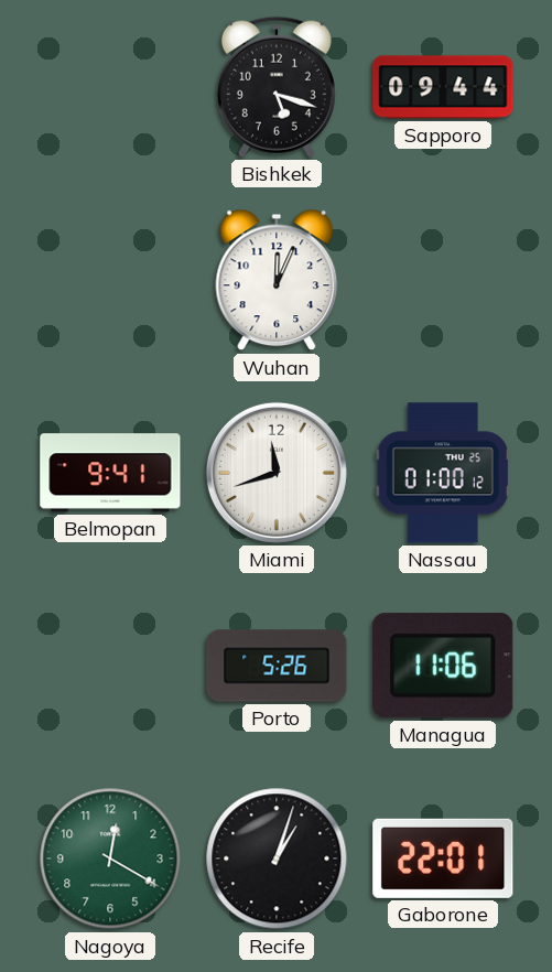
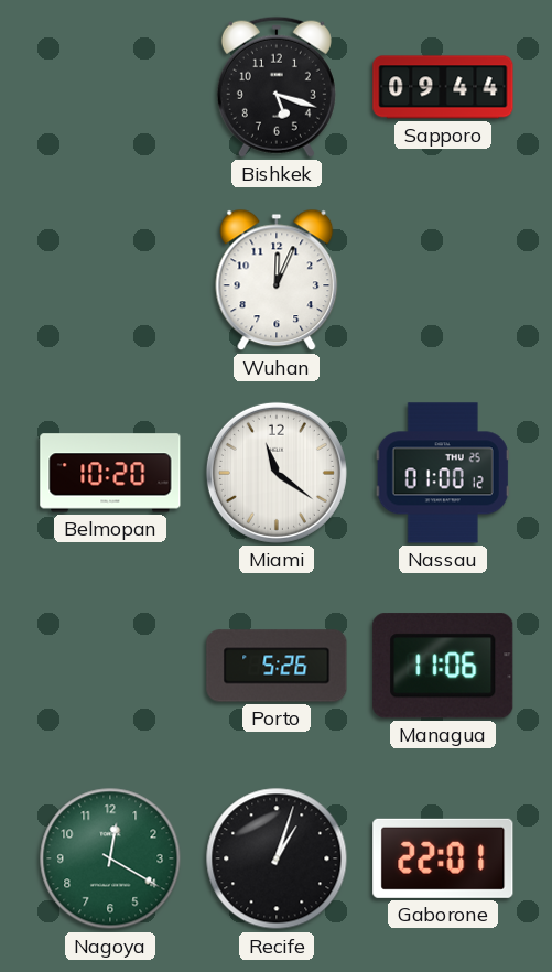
Belmopan: 9:41 -> 10:20 (110, 473)
Miami: 11:42 -> 11:21 (277, 473)
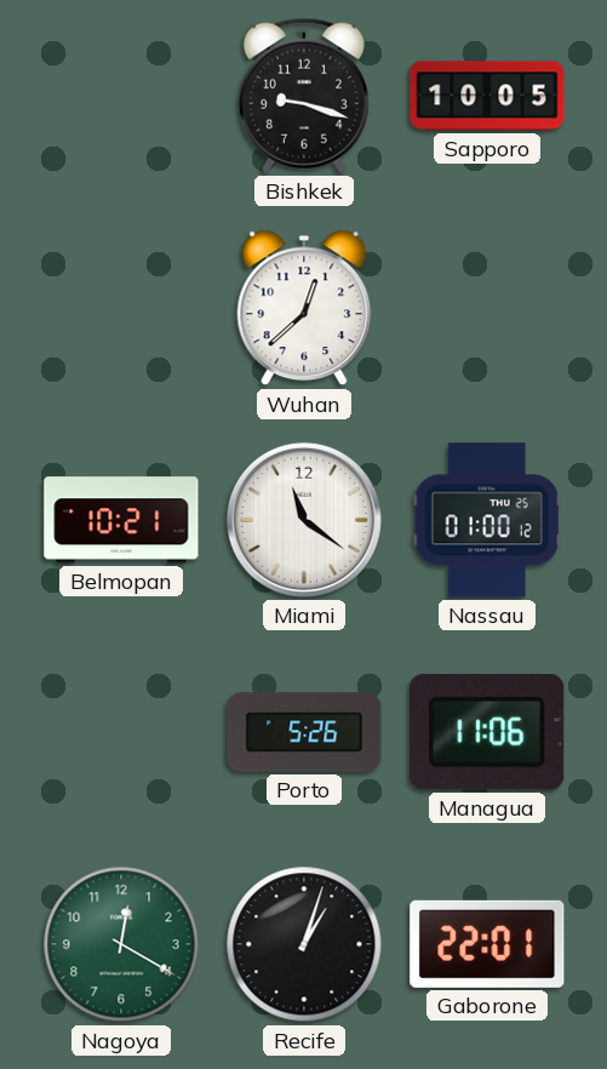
Bishkek: 5:18 -> 9:18 (304, 96)
Sapporo: 09:44 -> 10:05 (487, 96)
Wuhan: 12:04 -> 12:38 (304, 308)
Belmopan: 10:20 -> 10:21 (121, 520)
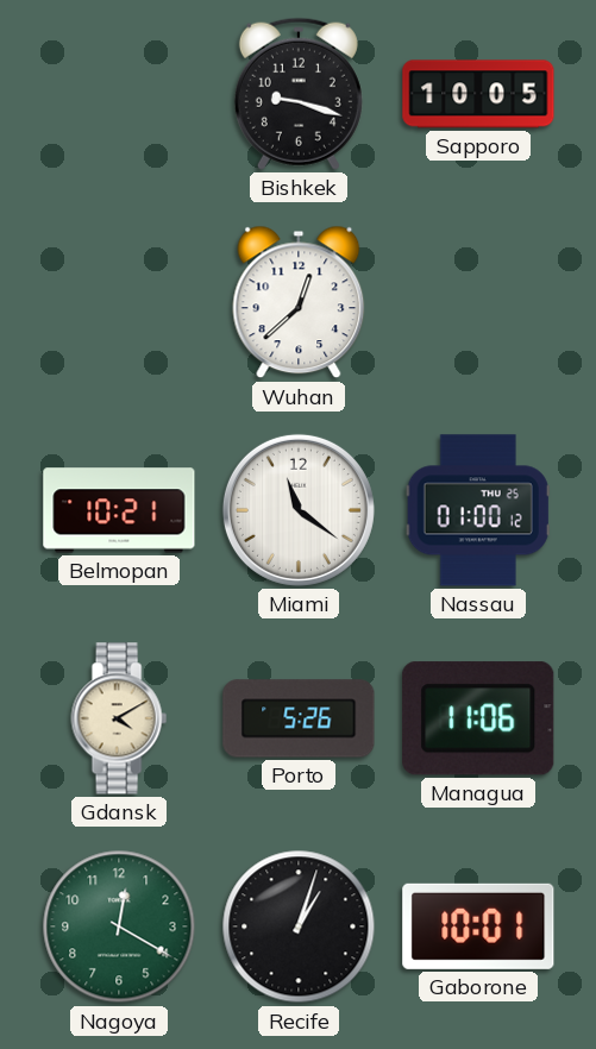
Gdansk: none -> 4:10 (119, 718)
Gaborone: 22:01 -> 10:01 (478, 926)
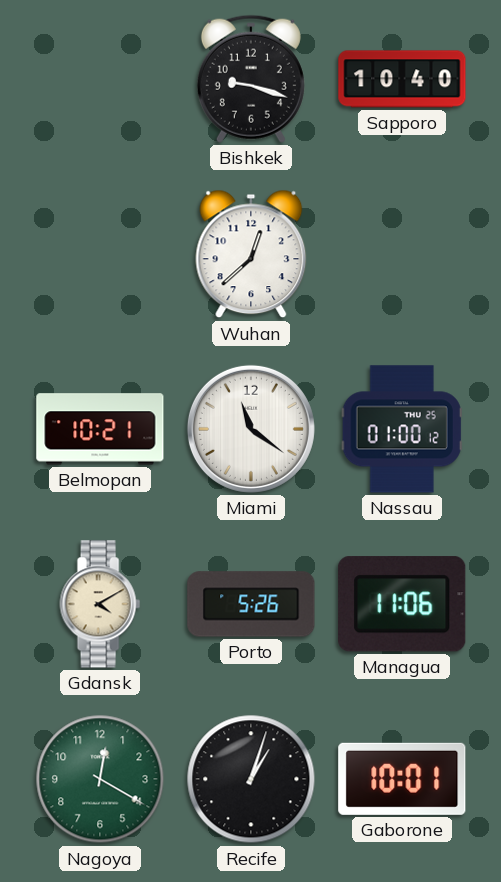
Sapporo: 10:05 -> 10:40 (402, 79)
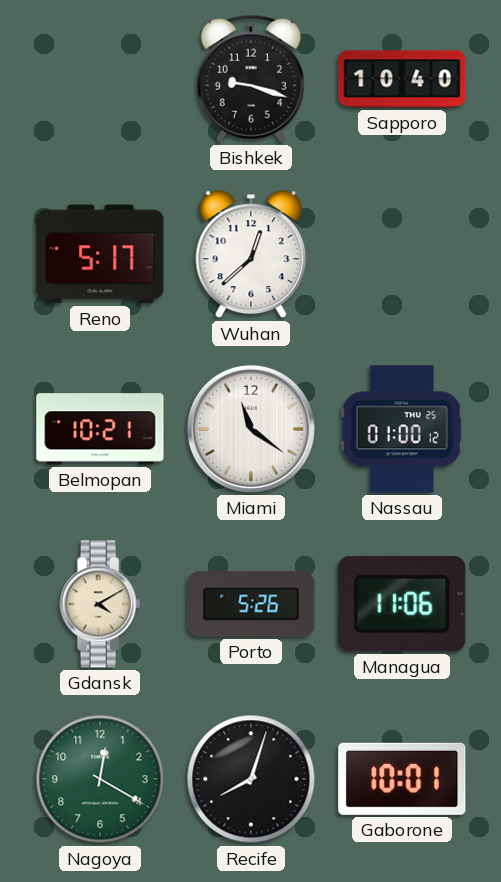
Reno: none -> 5:17 (100, 254)
Recife: 1:03 -> 8:03 (251, 779)
